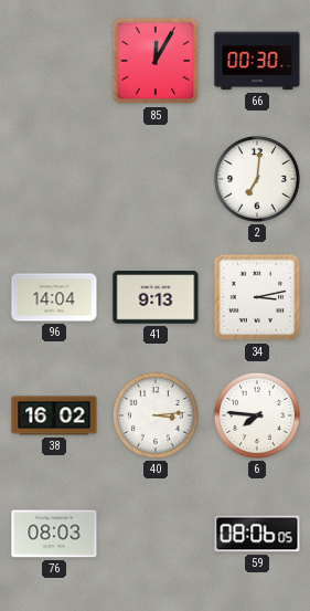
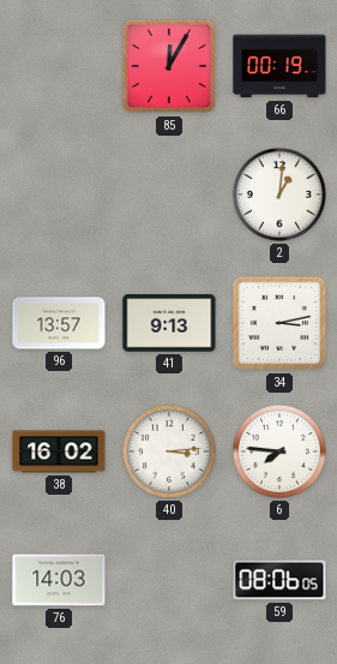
66: 00:30 -> 00:19 (279, 66)
2: 7:01 -> 1:01 (279, 195)
96: 14:04 -> 13:57 (59, 323)
76: 08:03 -> 14:03 (59, 580)
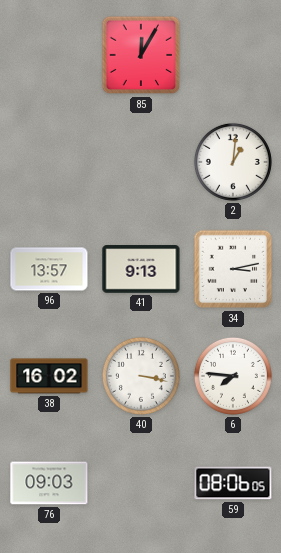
66: 00:19 -> none (279, 66)
40: 3:14 -> 3:17 (141, 376)
76: 14:03 -> 09:03 (49, 483)
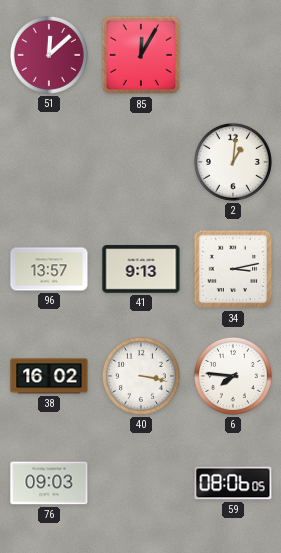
51: none -> 12:08 (49, 55)
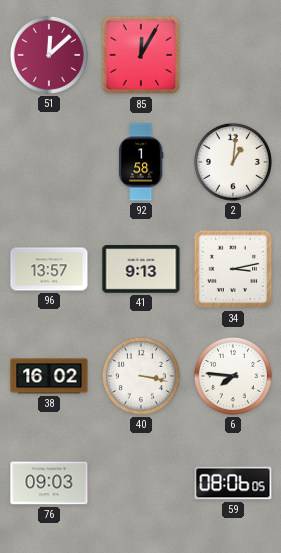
92: none -> 1:58 (141, 162)
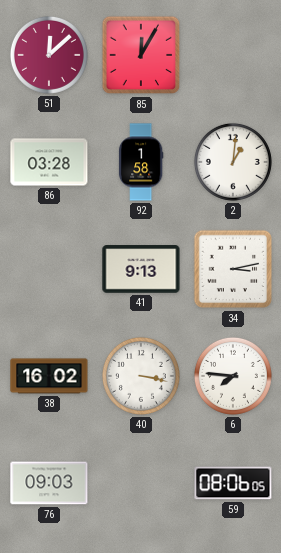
86: none -> 03:28 (49, 162)
96: 13:57 -> none (49, 269)
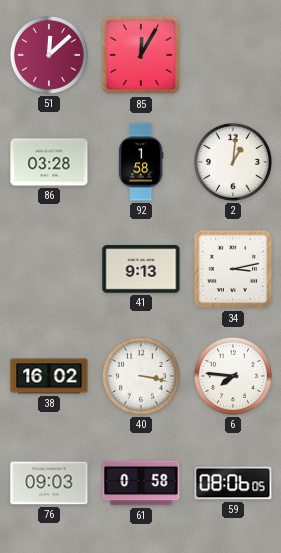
61: none -> 0:58 (141, 483)
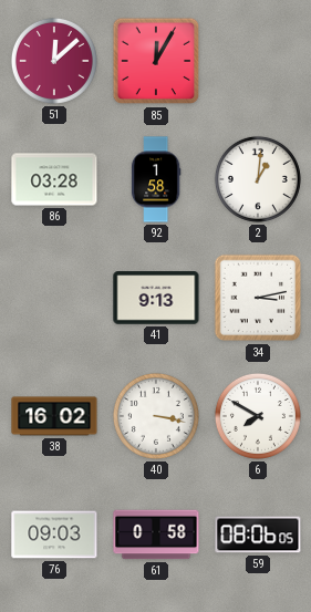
6: 7:46 -> 7:50 (258, 416)
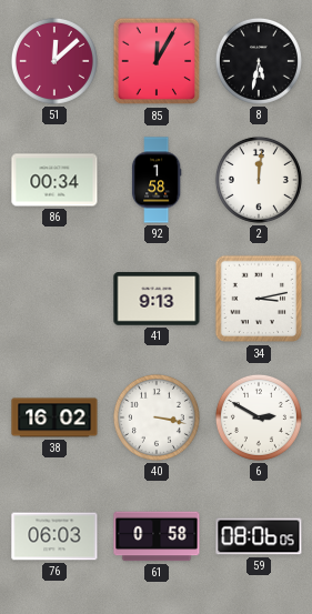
8: none -> 5:32 (259, 61)
86: 03:28 -> 00:34 (54, 180)
2: 1:01 -> 12:01 (259, 180)
6: 7:50 -> 2:50 (259, 417)
76: 09:03 -> 06:03 (54, 536)
